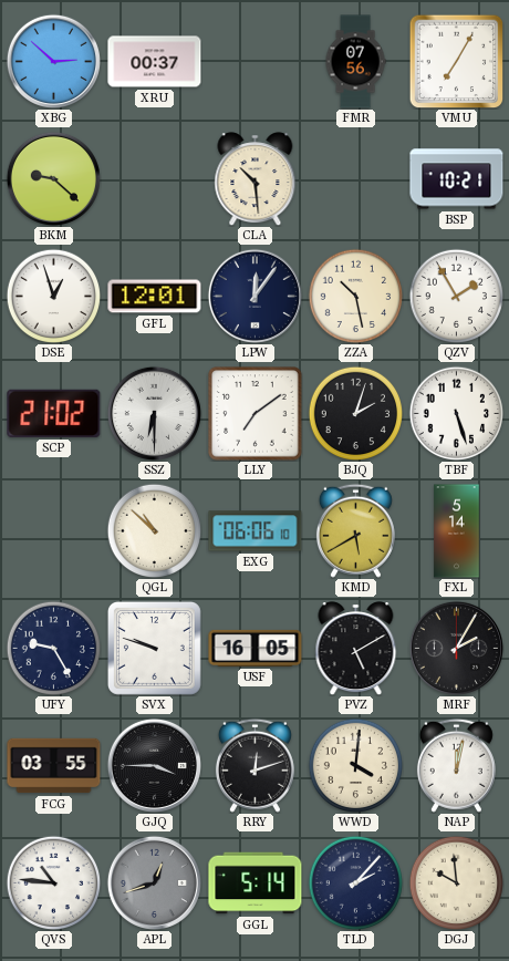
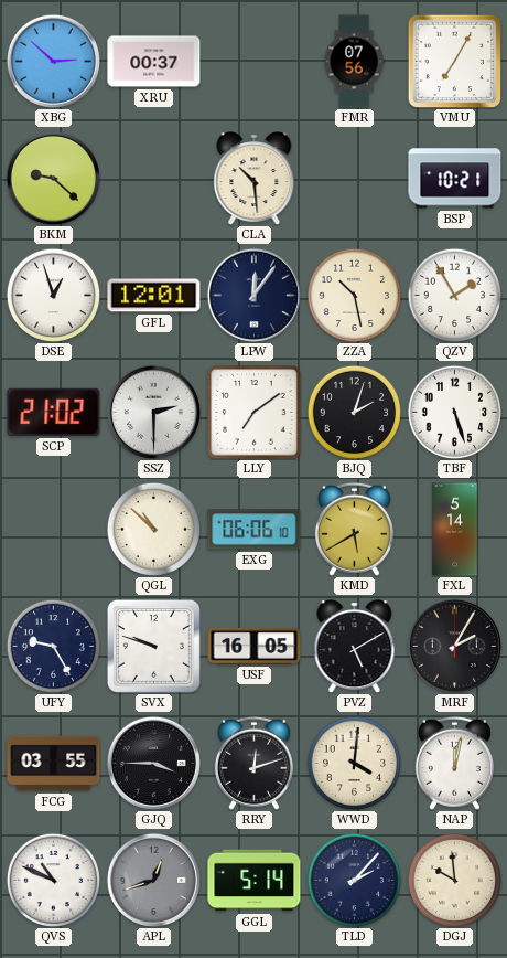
SSZ: 6:30 -> 2:30 (153, 412)
QVS: 10:46 -> 10:49 (53, 880)
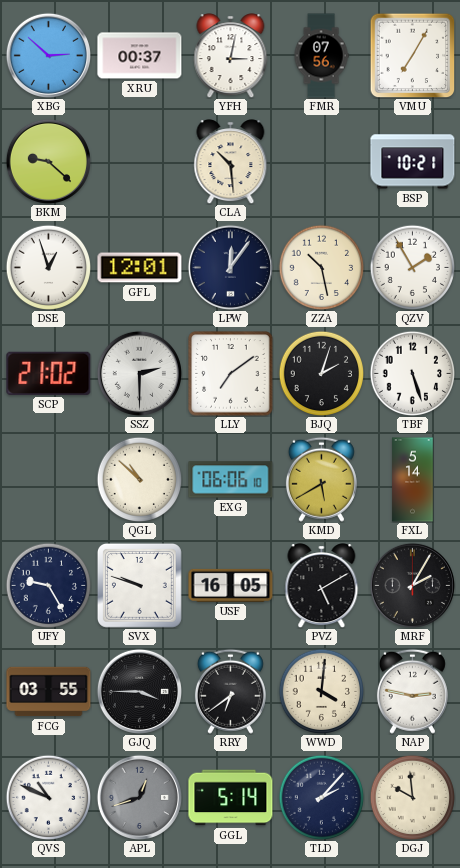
YFH: none -> 3:02 (231, 56)
RRY: 12:12 -> 6:39 (230, 691)
NAP: 12:02 -> 2:47 (412, 691)
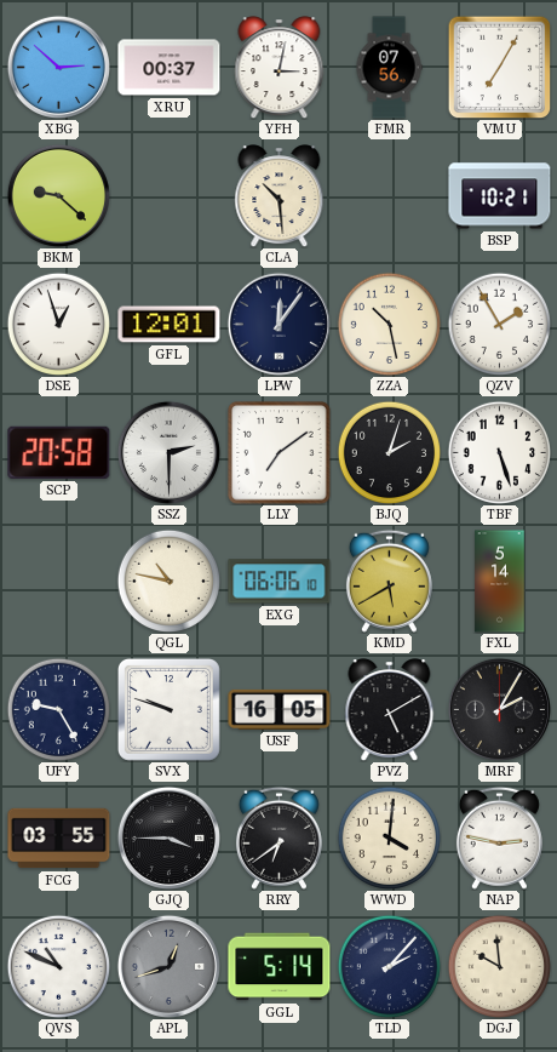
SCP: 21:02 -> 20:58 (59, 452)
QGL: 10:52 -> 10:47 (168, 581)
